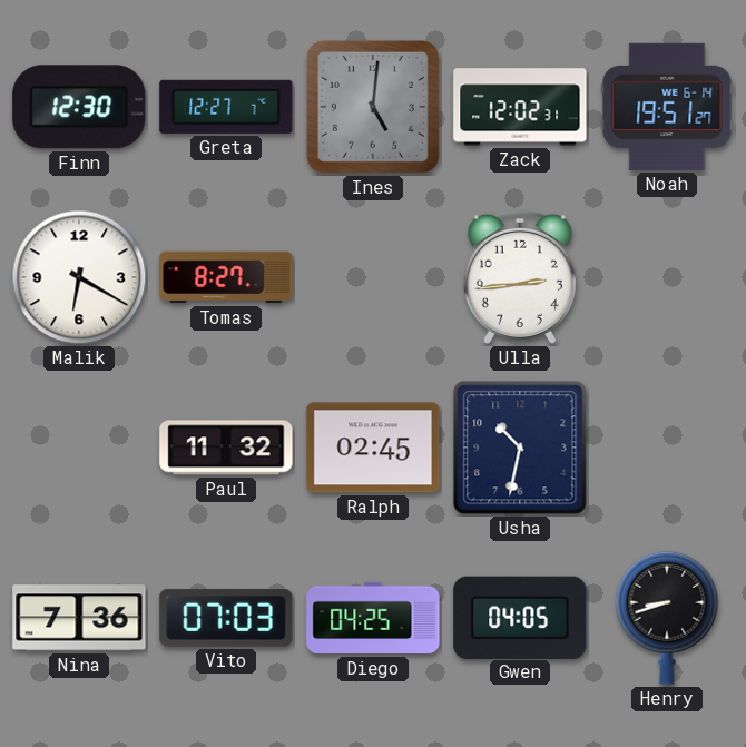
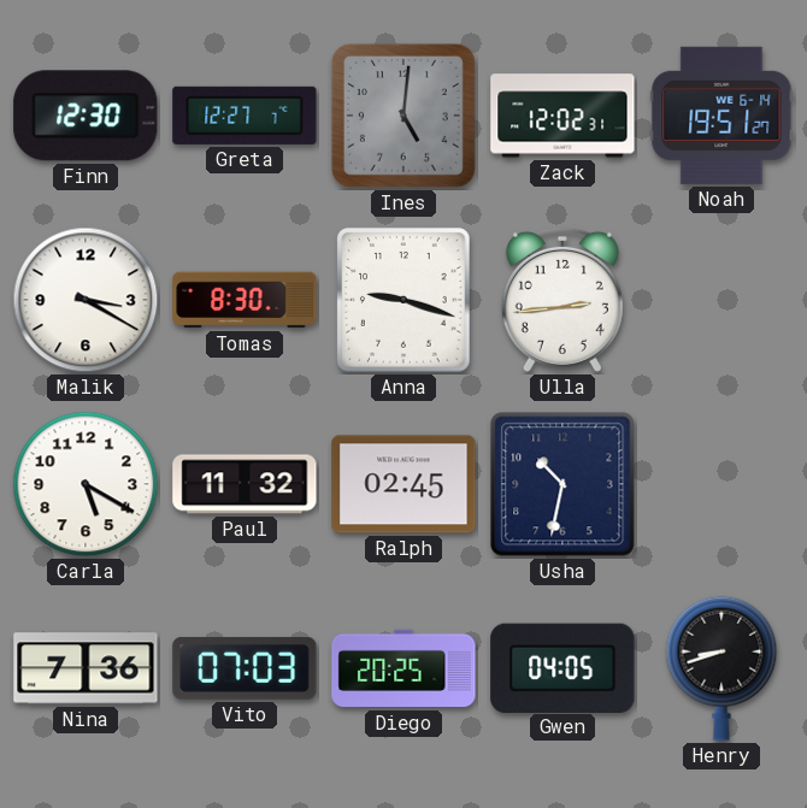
Malik: 6:20 -> 3:20 (86, 300)
Tomas: 8:27 -> 8:30 (245, 300)
Anna: none -> 9:18 (403, 300)
Carla: none -> 5:20 (86, 484)
Diego: 04:25 -> 20:25 (403, 668)
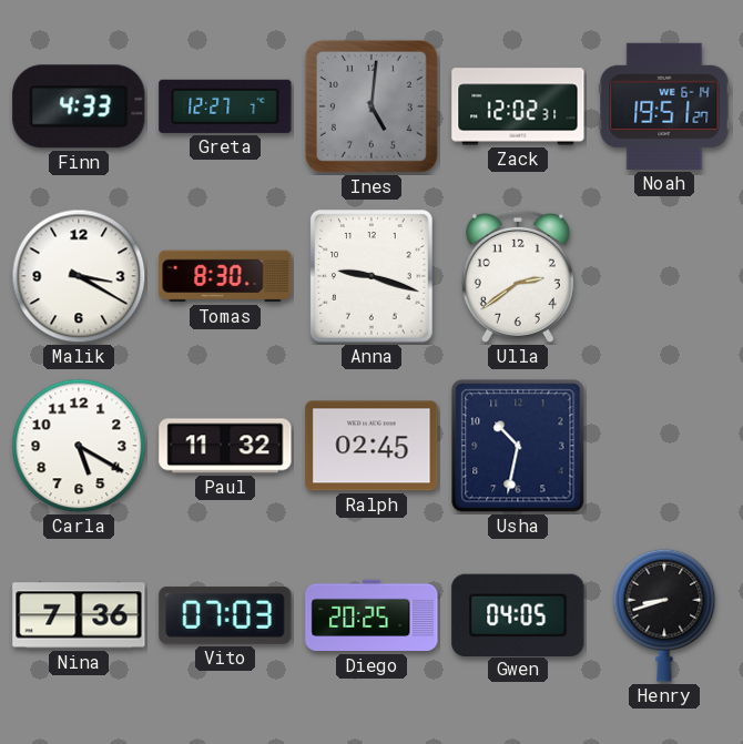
Finn: 12:30 -> 4:33 (79, 106)
Ulla: 2:44 -> 2:39 (518, 276)
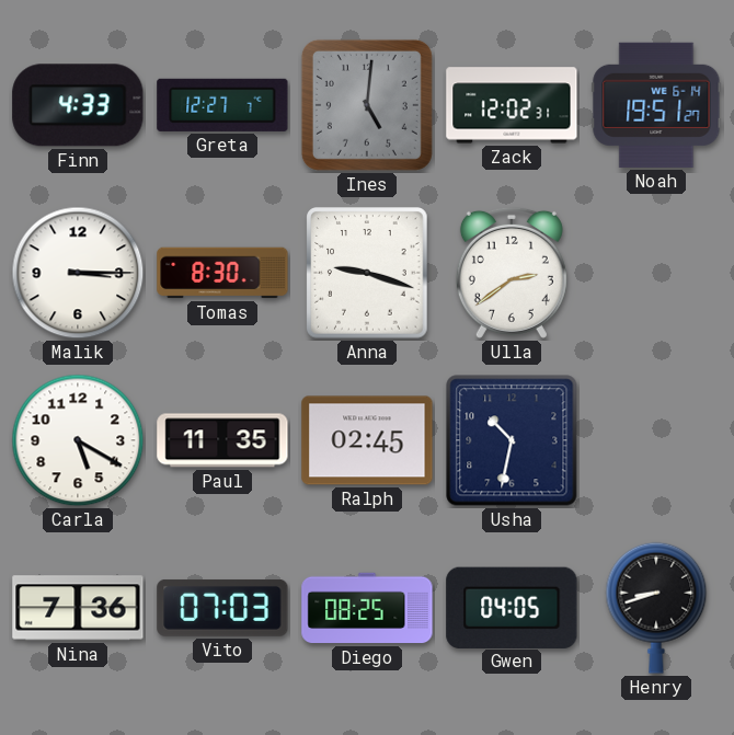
Malik: 3:20 -> 3:15 (78, 273)
Paul: 11:32 -> 11:35 (222, 440)
Diego: 20:25 -> 08:25 (367, 608)
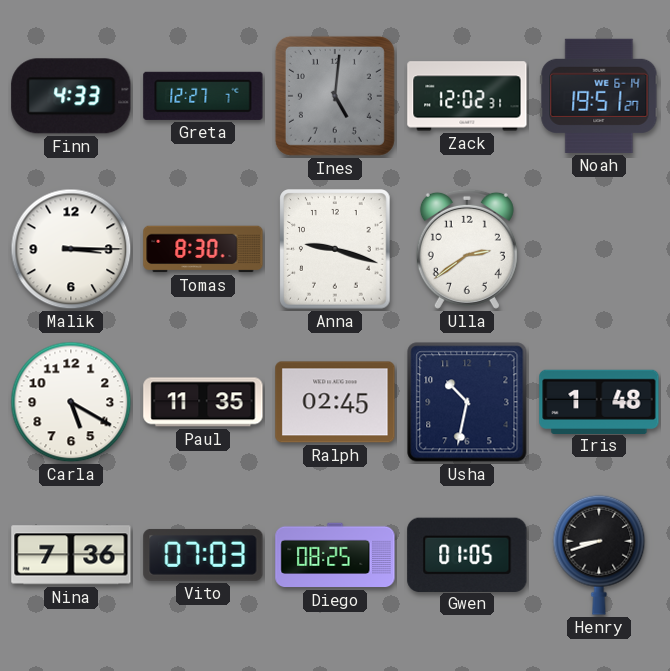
Iris: none -> 1:48 (599, 401)
Gwen: 04:05 -> 01:05 (467, 554)
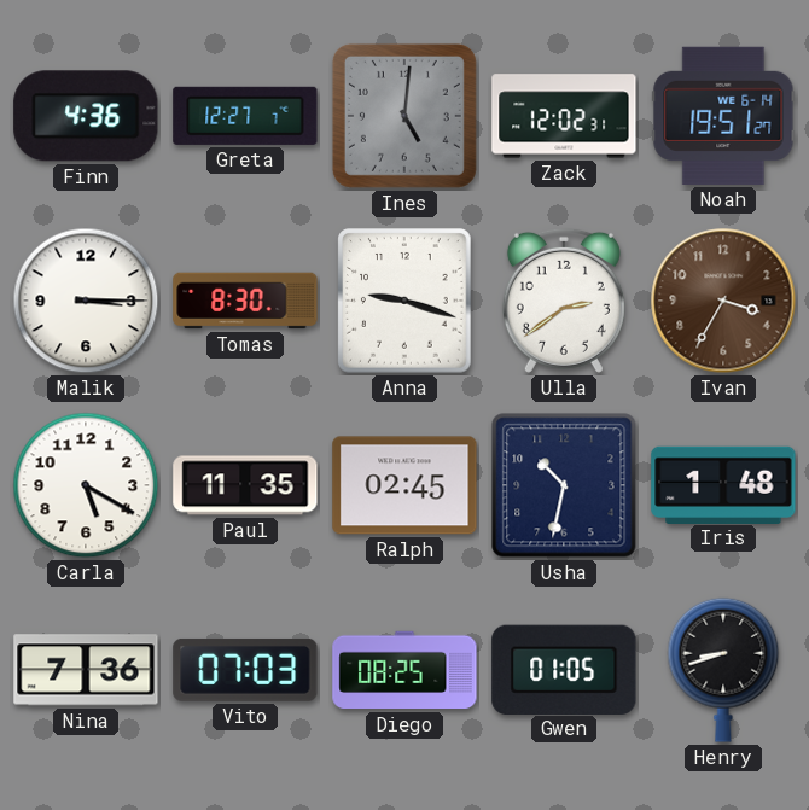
Finn: 4:33 -> 4:36 (86, 116)
Ivan: none -> 3:35 (723, 301)
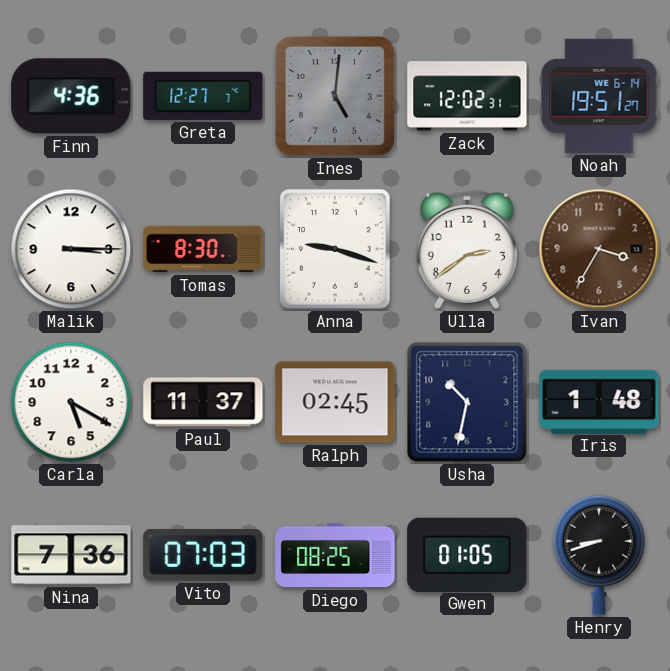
Paul: 11:35 -> 11:37 (203, 402)
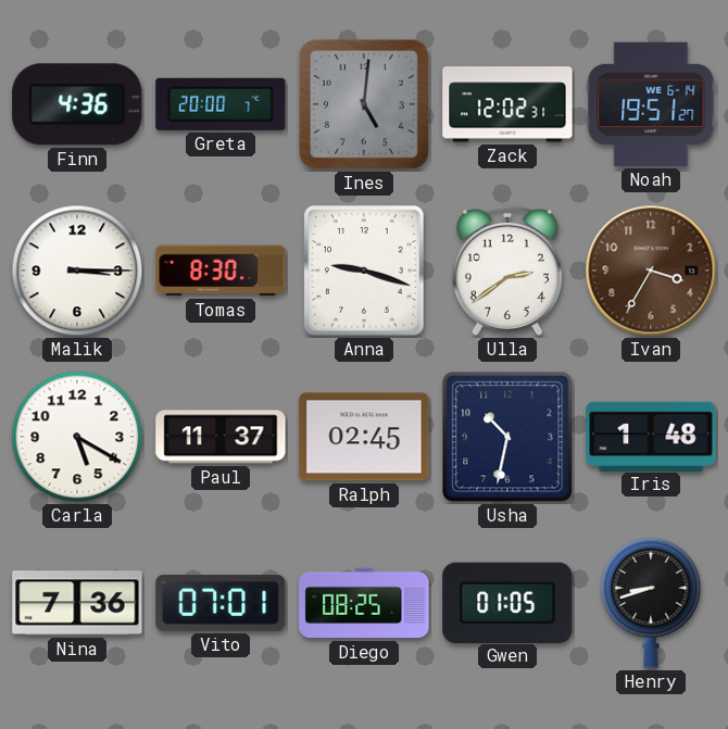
Greta: 12:27 -> 20:00 (221, 104)
Vito: 07:03 -> 07:01 (221, 603)
